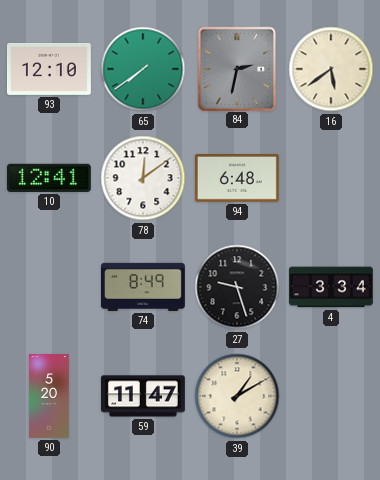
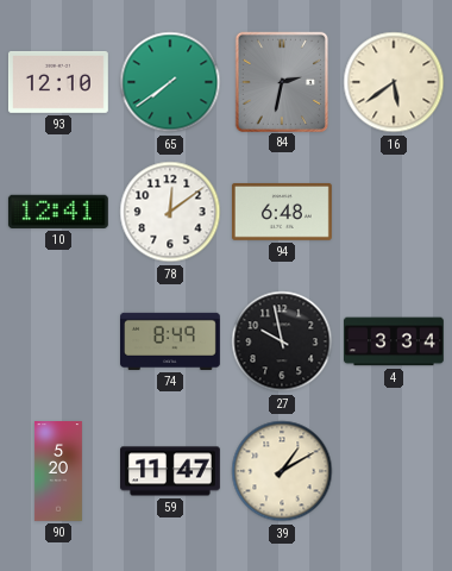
27: 9:27 -> 9:58 (282, 341)
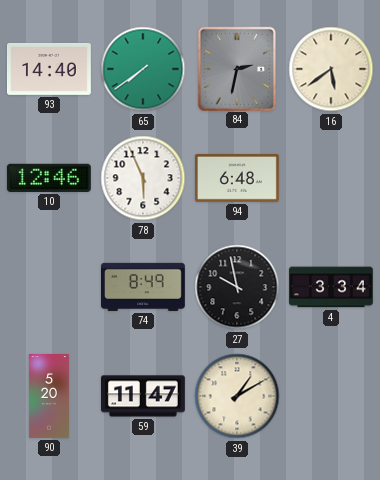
93: 12:10 -> 14:40 (49, 69)
10: 12:41 -> 12:46 (49, 178)
78: 12:09 -> 5:56 (143, 178)
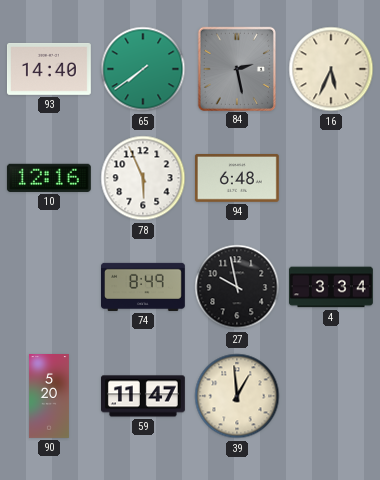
84: 2:32 -> 2:28 (236, 68)
16: 5:39 -> 5:34 (331, 69)
10: 12:46 -> 12:16 (49, 178)
39: 1:10 -> 12:59 (237, 396)
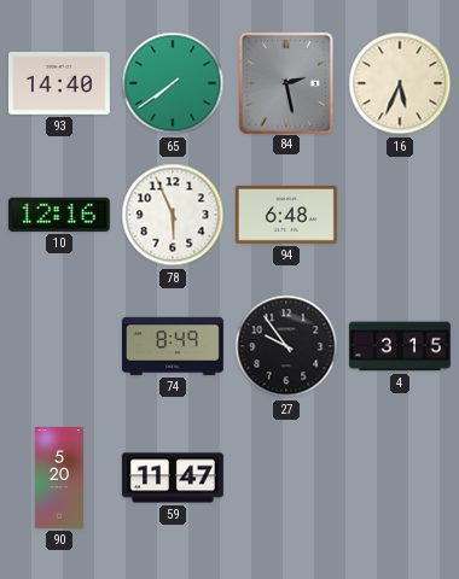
27: 9:58 -> 9:54 (286, 346)
4: 3:34 -> 3:15 (400, 346)
39: 12:59 -> none (237, 396)
